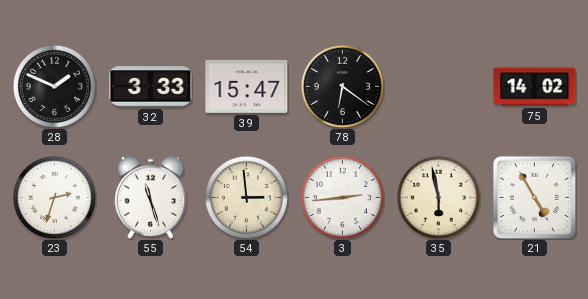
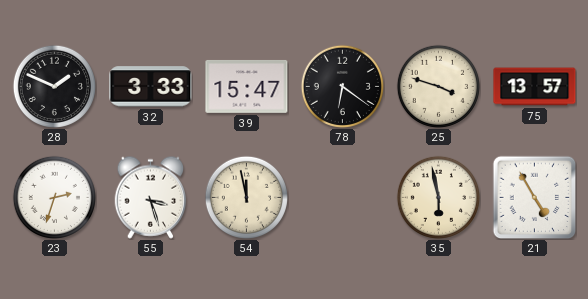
25: none -> 3:48 (438, 86)
75: 14:02 -> 13:57 (535, 87)
55: 11:27 -> 3:27 (151, 197)
54: 2:59 -> 11:58 (246, 197)
3: 2:44 -> none (342, 197)
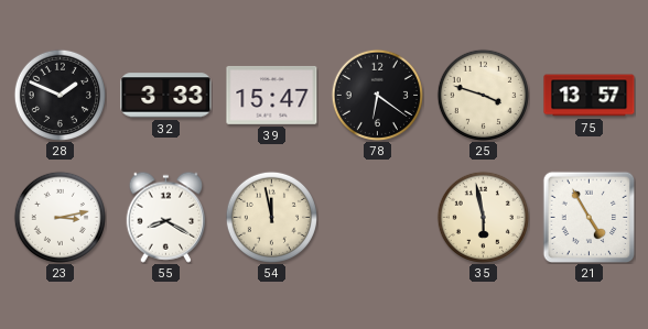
23: 2:33 -> 3:13 (60, 217)
55: 3:27 -> 8:20 (166, 217)
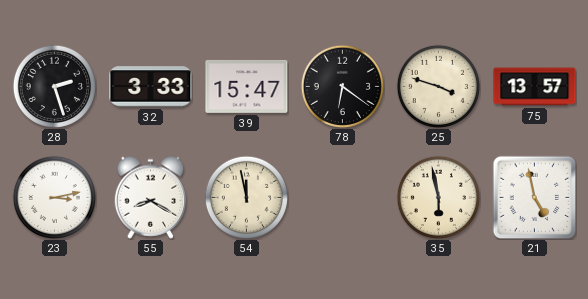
28: 1:49 -> 2:27 (54, 86)
21: 4:55 -> 4:58 (534, 197)
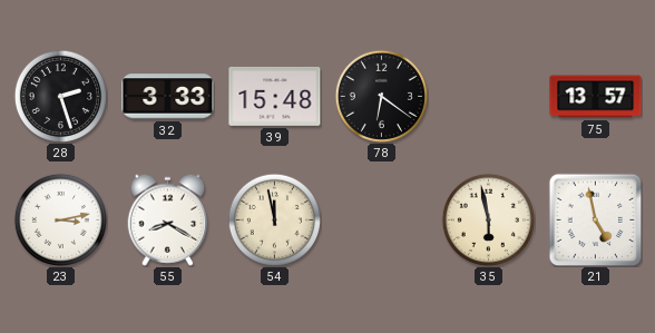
39: 15:47 -> 15:48 (275, 96)
25: 3:48 -> none (438, 86)
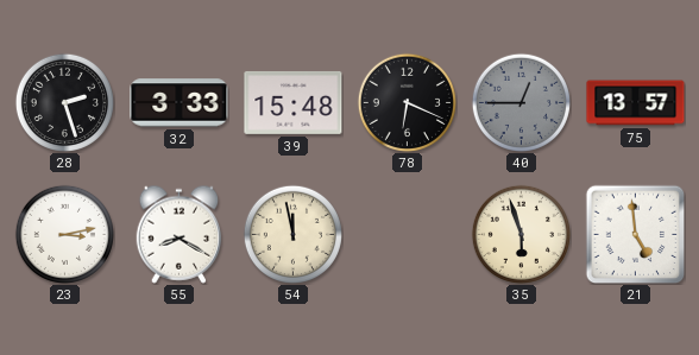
78: 6:21 -> 6:19 (407, 102)
40: none -> 12:45 (521, 102)
35: 5:58 -> 5:57 (521, 234)
21: 4:58 -> 4:59 (635, 234)
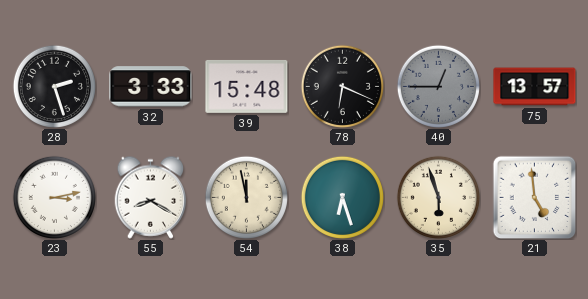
38: none -> 6:27 (342, 197)
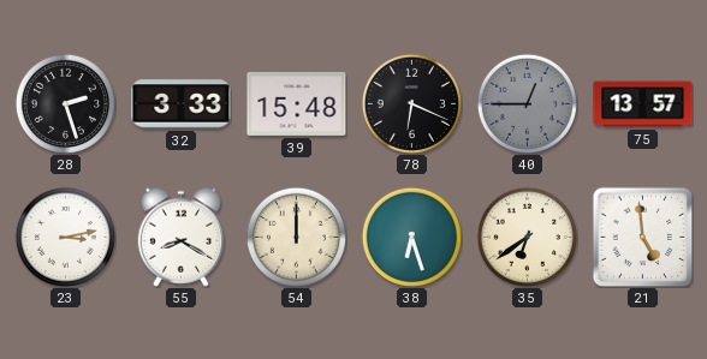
54: 11:58 -> 12:00 (296, 237)
35: 5:57 -> 6:39 (527, 237)
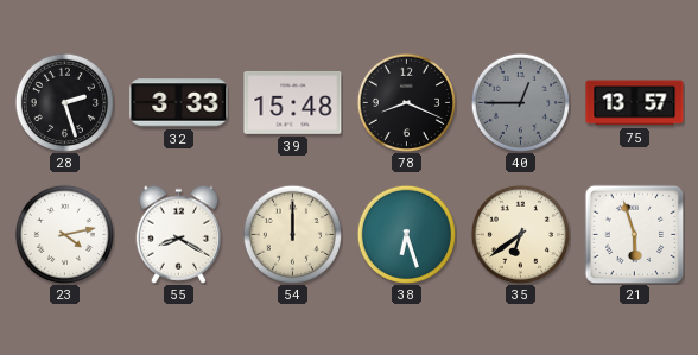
78: 6:19 -> 8:19 (406, 102)
23: 3:13 -> 4:13 (64, 234)
21: 4:59 -> 5:57 (634, 234)
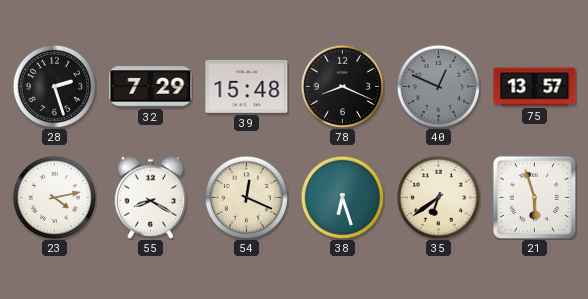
32: 3:33 -> 7:29 (151, 87)
40: 12:45 -> 12:49 (438, 86)
54: 12:00 -> 12:19 (246, 197)
